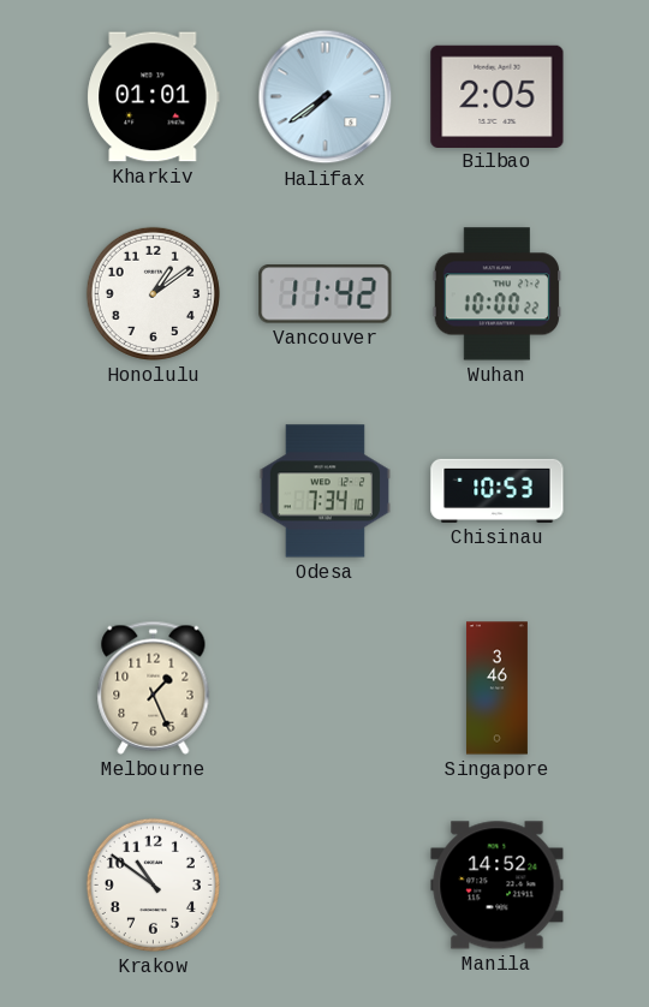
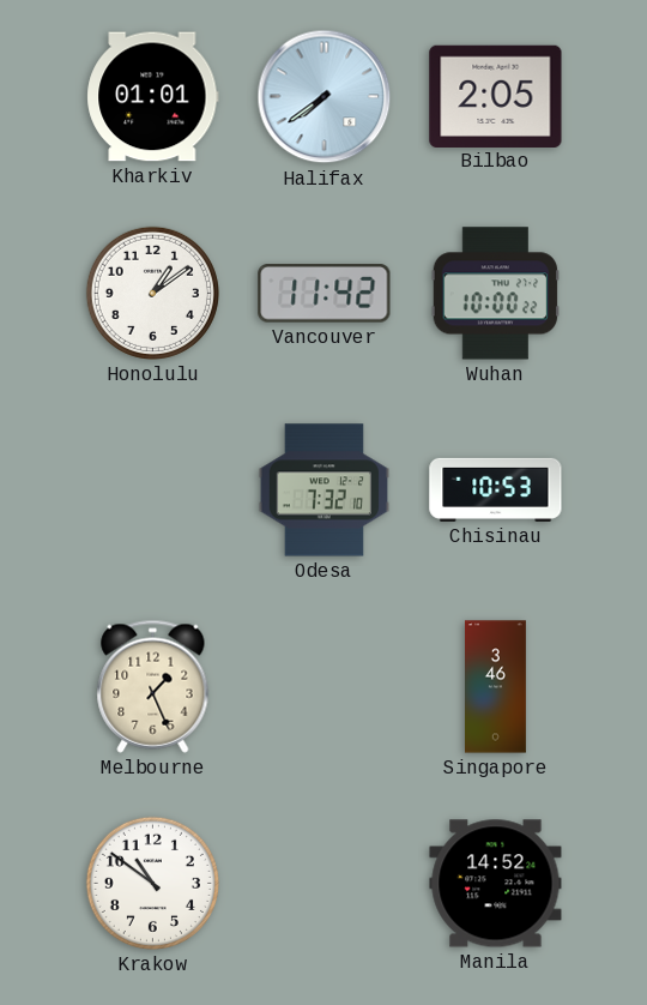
Odesa: 7:34 -> 7:32 (323, 491)
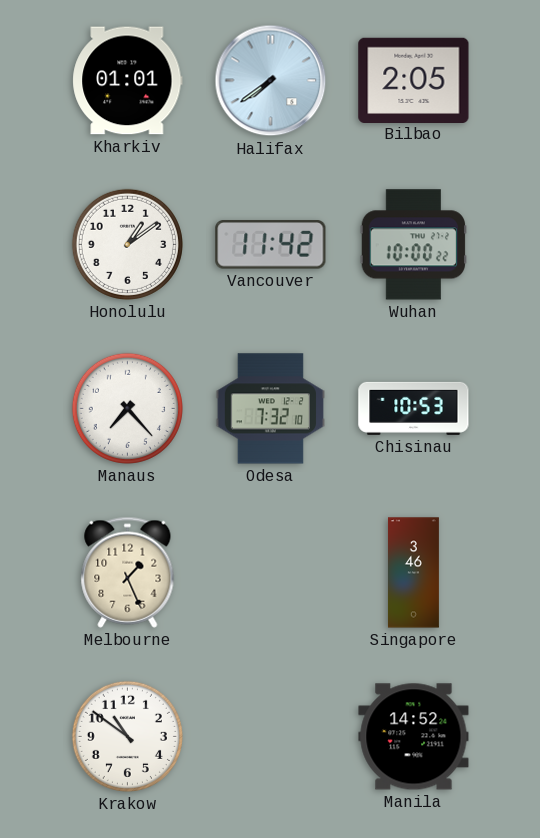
Manaus: none -> 7:23 (127, 408)
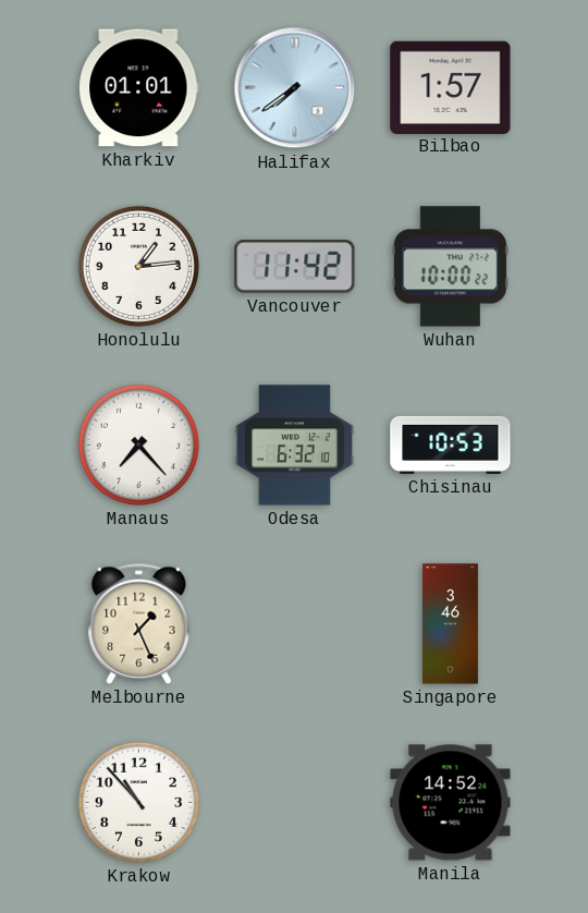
Bilbao: 2:05 -> 1:57 (451, 87)
Honolulu: 1:09 -> 1:14 (138, 266)
Odesa: 7:32 -> 6:32 (294, 446)
Krakow: 10:51 -> 10:53 (138, 802)
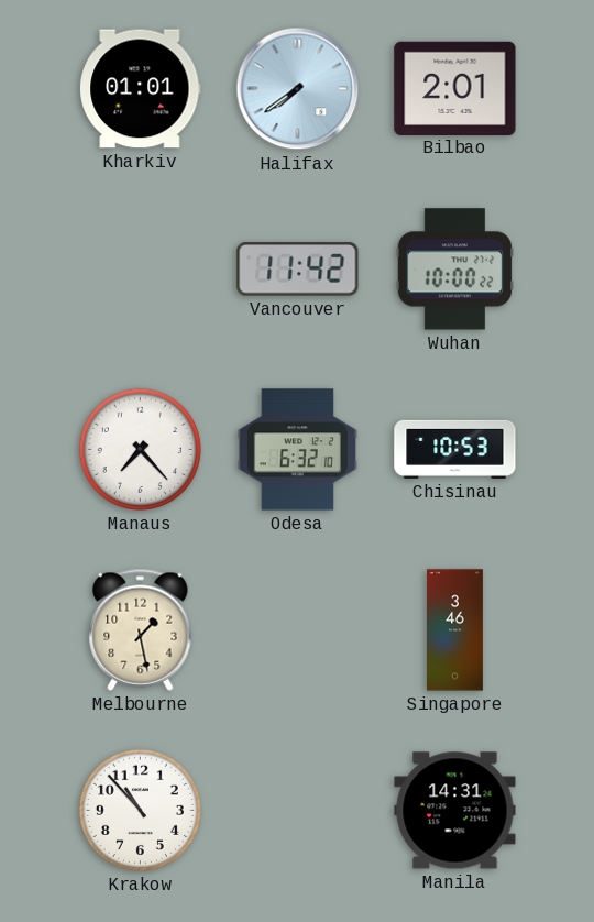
Bilbao: 1:57 -> 2:01 (455, 88)
Honolulu: 1:14 -> none (138, 266)
Melbourne: 1:26 -> 1:28 (141, 629)
Manila: 14:52 -> 14:31 (455, 811)
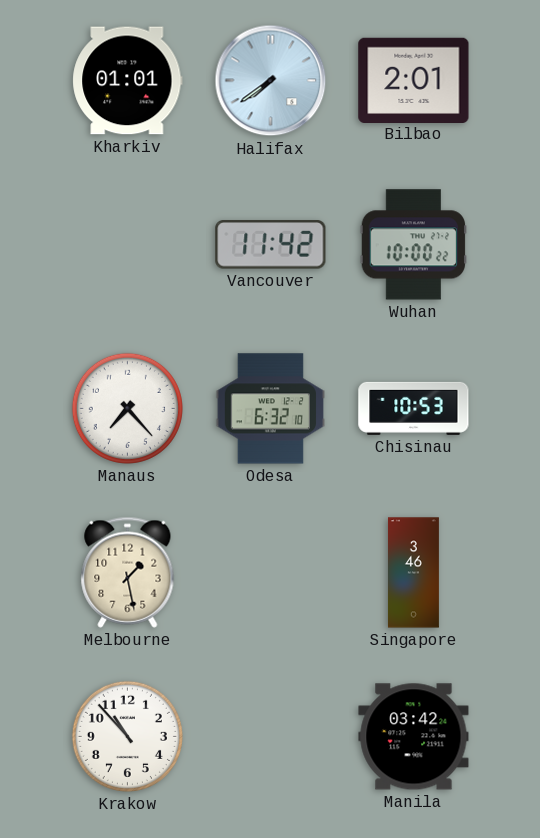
Manila: 14:31 -> 03:42 (414, 737)
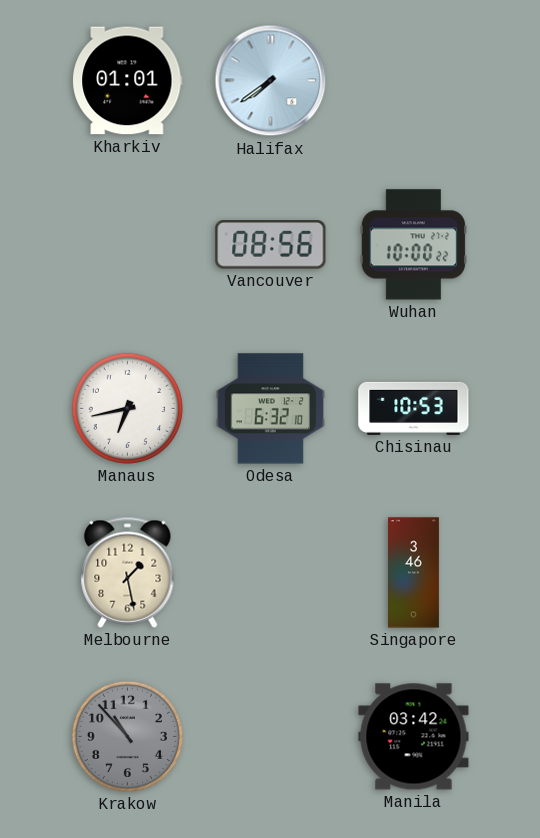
Bilbao: 2:01 -> none (414, 80)
Vancouver: 11:42 -> 08:56 (271, 245)
Manaus: 7:23 -> 6:43 (127, 408)
Krakow dial: white -> grey (127, 736)
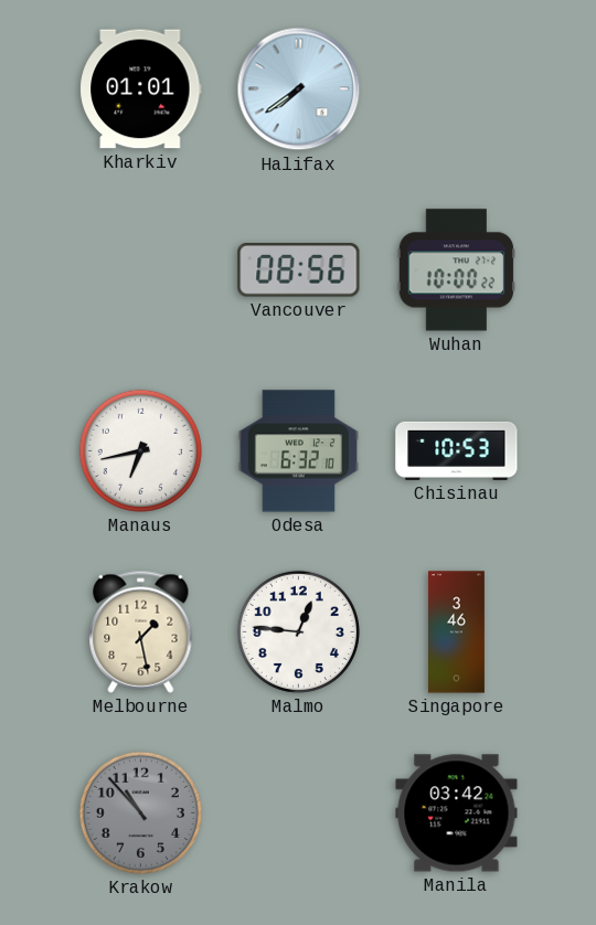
Malmo: none -> 12:46 (298, 631)
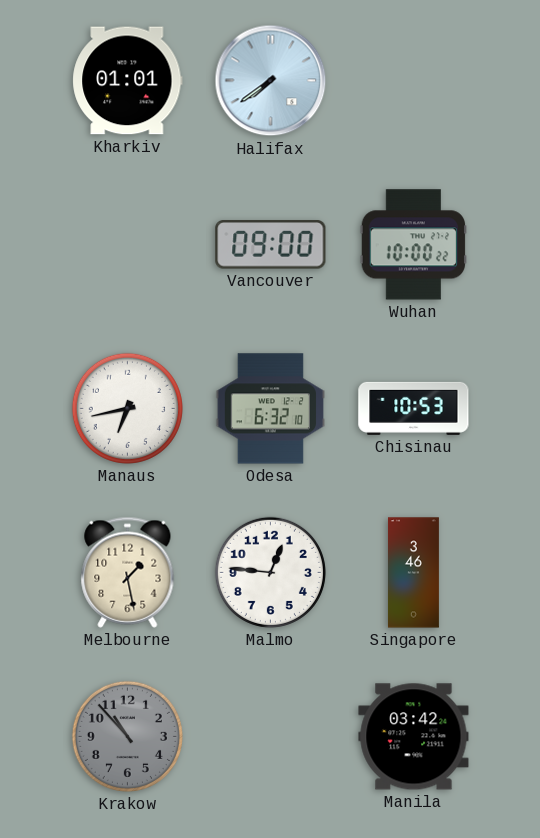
Vancouver: 08:56 -> 09:00 (271, 245)
